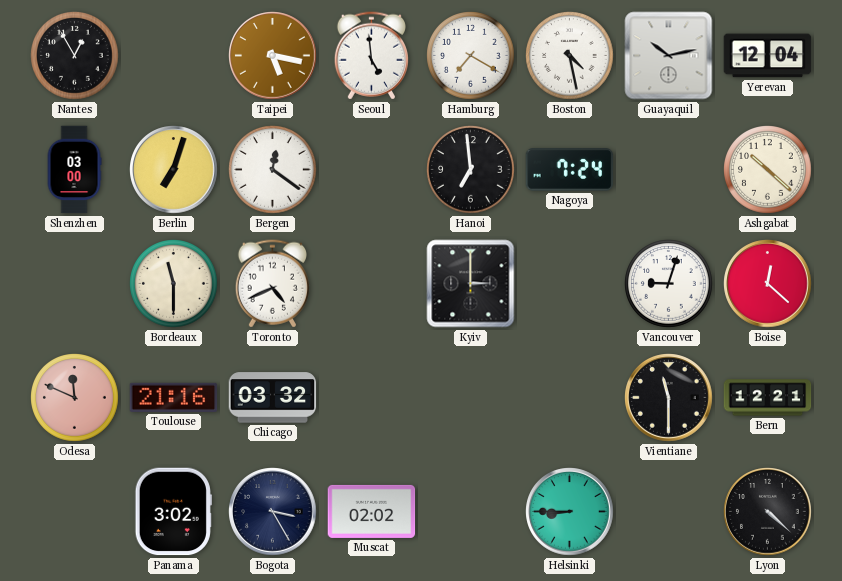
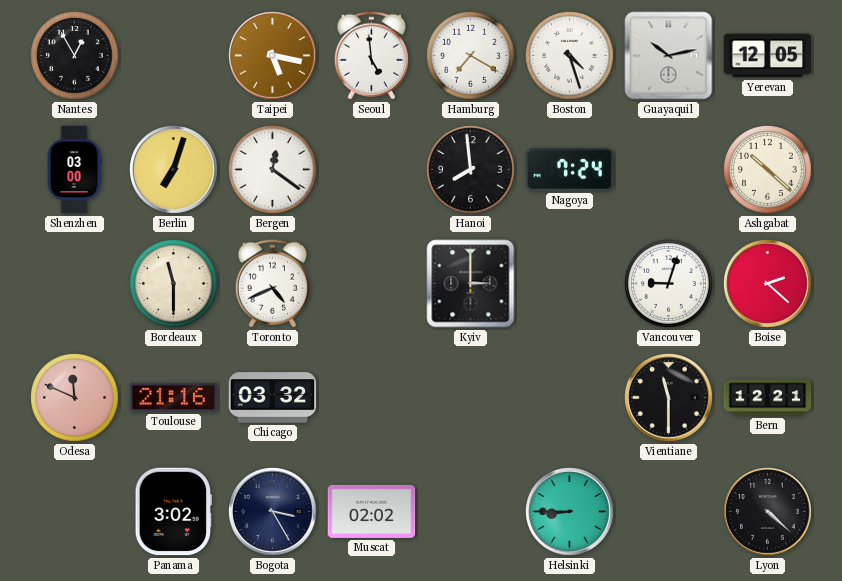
Boston: 4:28 -> 4:27 (570, 56)
Yerevan: 12:04 -> 12:05 (768, 56)
Hanoi: 6:59 -> 7:59 (471, 170)
Boise: 12:22 -> 2:22 (768, 284)
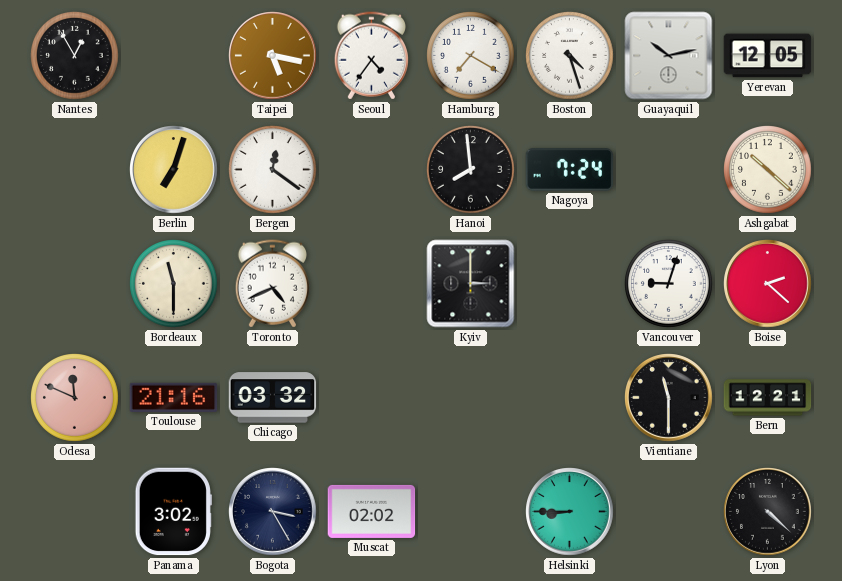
Seoul: 4:59 -> 4:36 (371, 56)
Shenzhen: 03:00 -> none (74, 170)
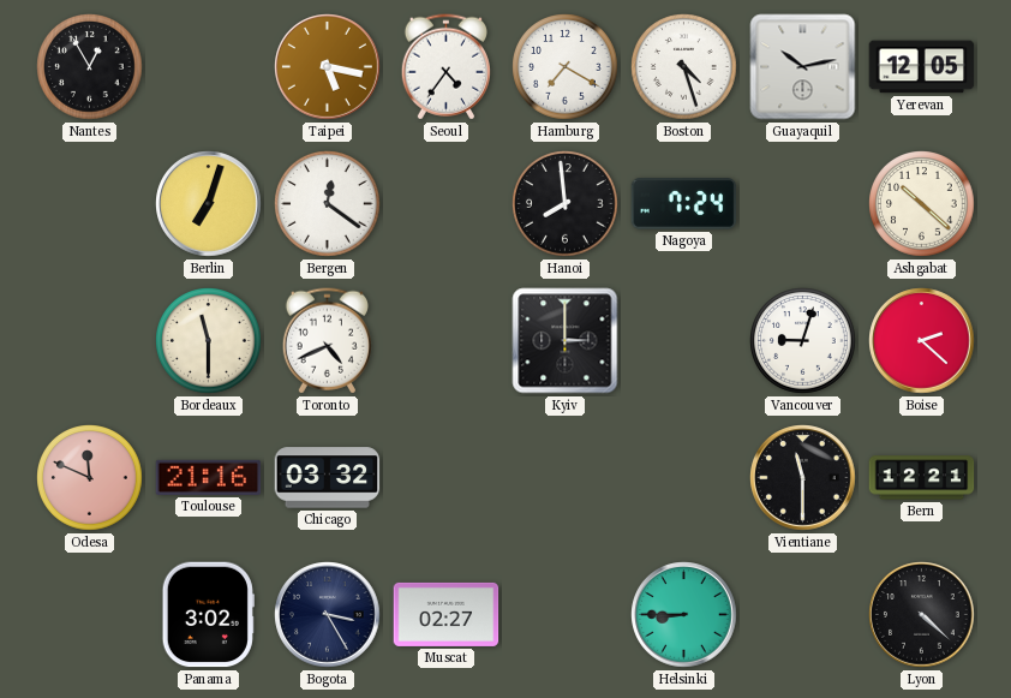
Muscat: 02:02 -> 02:27 (447, 614)
